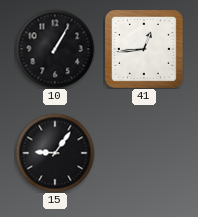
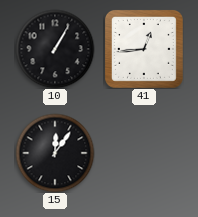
15: 9:06 -> 12:06 (55, 153)
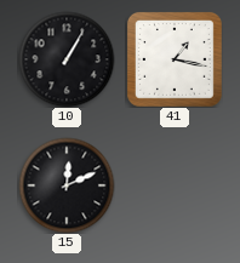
41: 12:44 -> 1:17 (175, 59)
15: 12:06 -> 12:11 (67, 185)
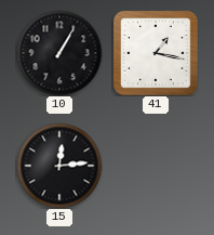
15: 12:11 -> 12:14 (59, 166)
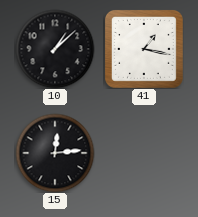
10: 1:05 -> 1:08 (55, 49)
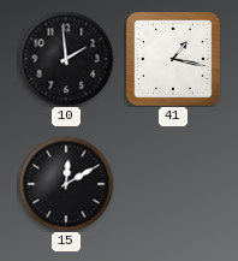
10: 1:08 -> 1:59 (66, 59)
15: 12:14 -> 12:10 (66, 184)
